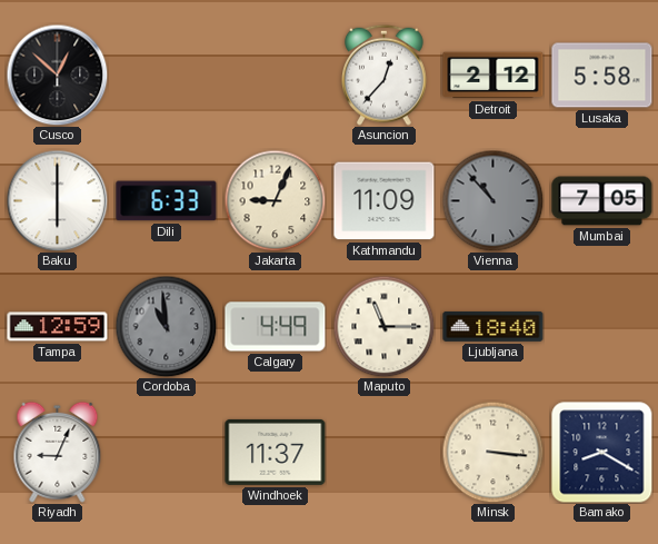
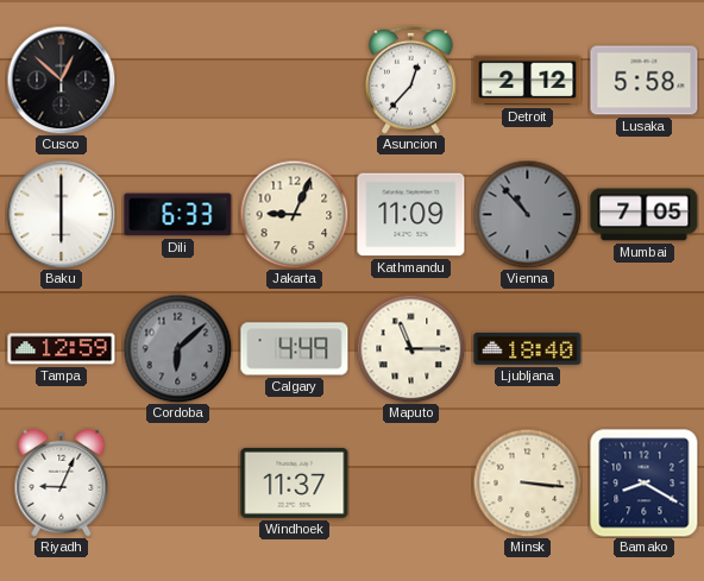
Cordoba: 10:59 -> 6:08 (177, 348)
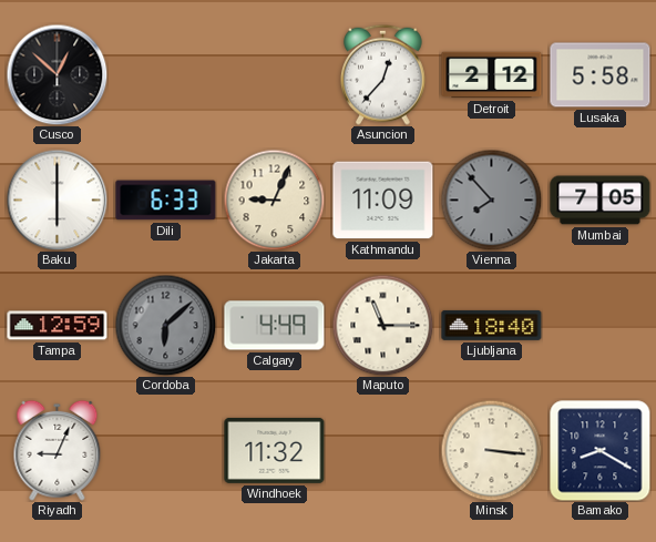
Vienna: 10:53 -> 7:53 (491, 200)
Windhoek: 11:37 -> 11:32 (275, 450)
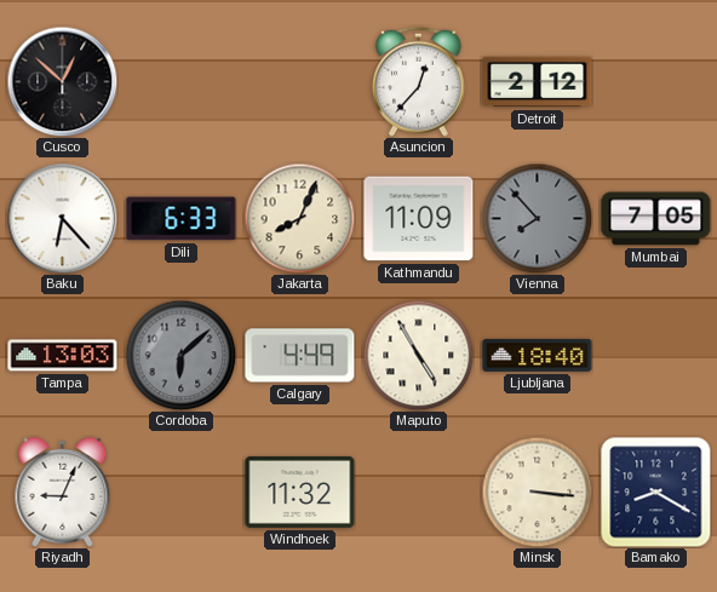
Lusaka: 5:58 -> none (601, 75)
Baku: 6:00 -> 6:23 (62, 218)
Jakarta: 9:04 -> 8:04 (299, 218)
Tampa: 12:59 -> 13:03 (63, 356)
Maputo: 11:15 -> 4:55 (418, 355)
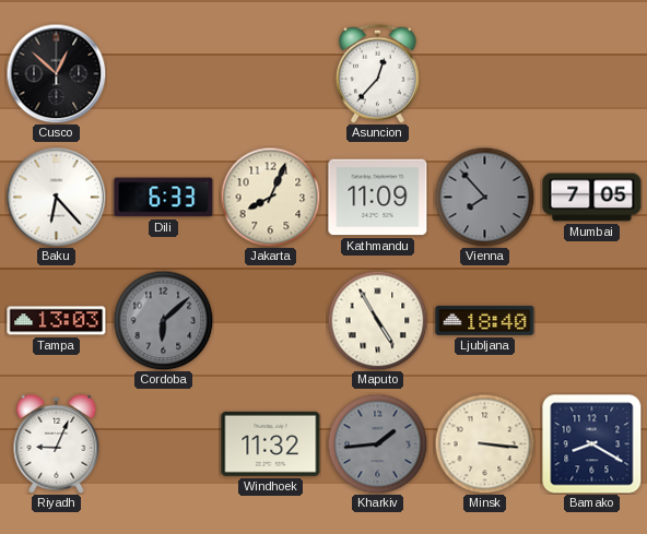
Detroit: 2:12 -> none (538, 82)
Calgary: 4:49 -> none (300, 356)
Kharkiv: none -> 1:44 (377, 443)
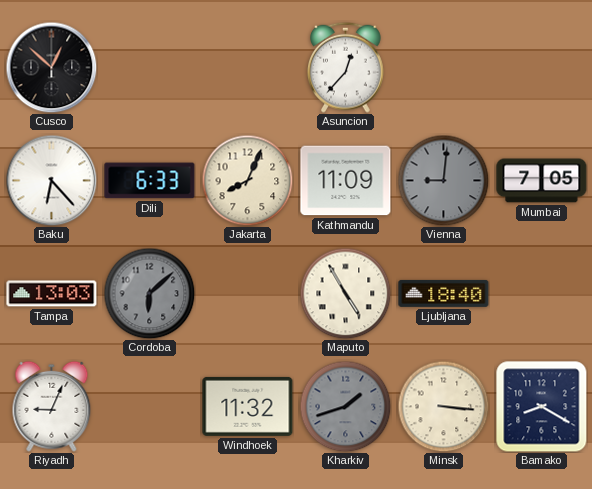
Vienna: 7:53 -> 9:01 (443, 180)
Kharkiv: 1:44 -> 1:42 (345, 406)
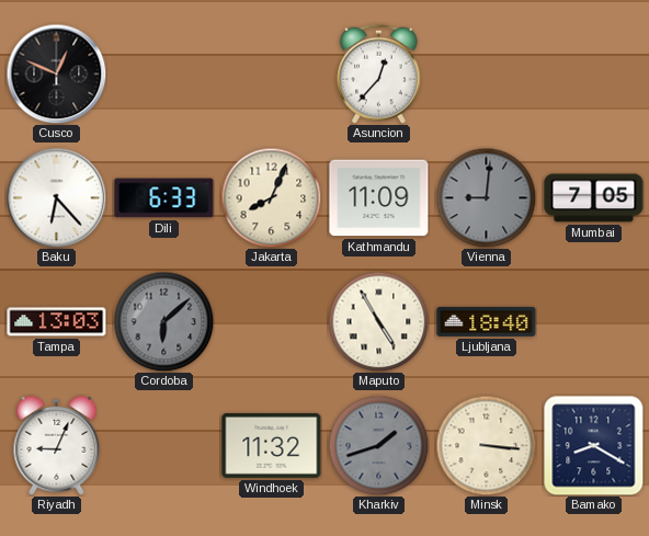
Cusco: 12:52 -> 12:49 (56, 73)
